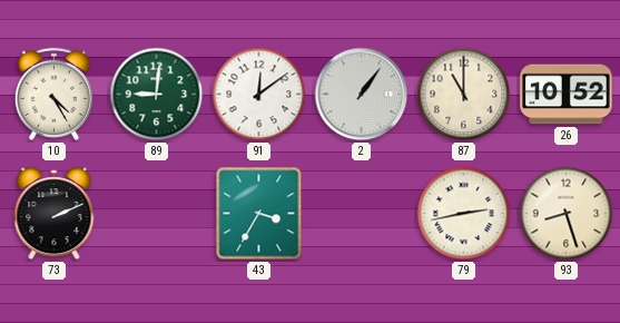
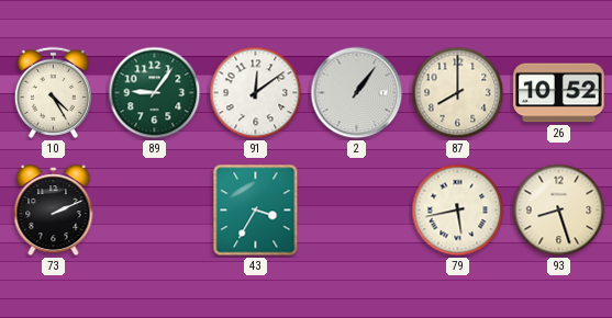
89: 9:01 -> 9:06 (155, 93)
87: 11:00 -> 8:00 (458, 93)
79: 2:43 -> 5:43 (458, 211)
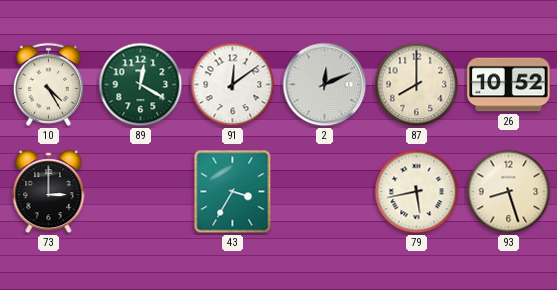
89: 9:06 -> 12:20 (141, 85)
2: 1:06 -> 12:11 (325, 85)
73: 2:11 -> 3:00 (49, 192)
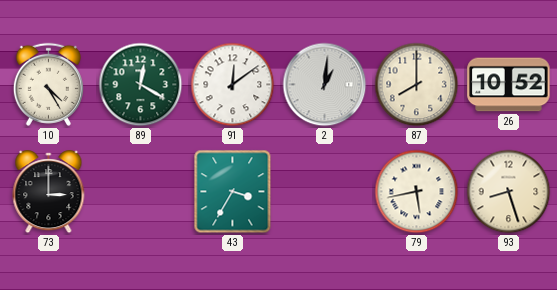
2: 12:11 -> 1:01 (325, 85)
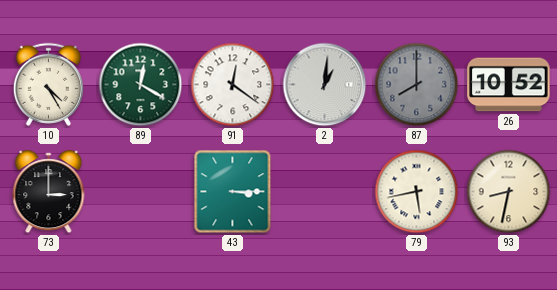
91: 12:09 -> 12:21 (233, 85)
87 dial: cream -> grey (417, 85)
43: 3:35 -> 3:15 (233, 192)
93: 8:27 -> 8:32 (509, 192)
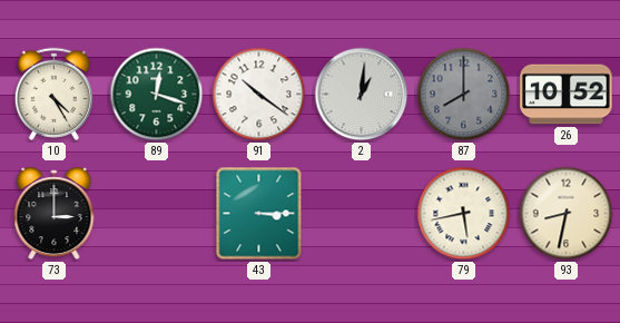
89: 12:20 -> 12:18 (157, 95)
91: 12:21 -> 10:21 (259, 95)
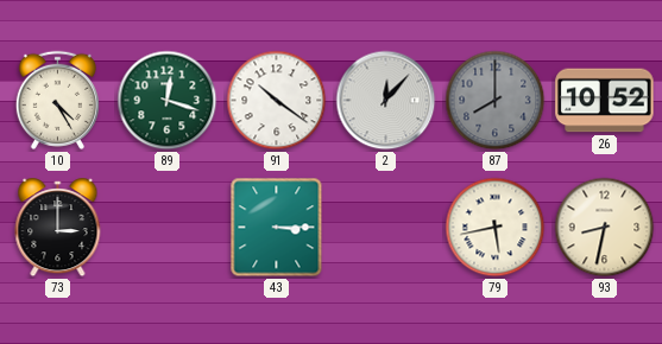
2: 1:01 -> 12:07 (386, 101)
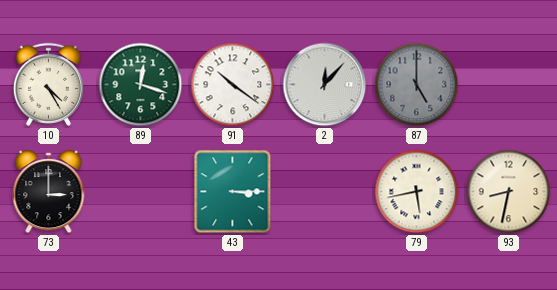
87: 8:00 -> 5:00 (417, 85)
26: 10:52 -> none (605, 101)
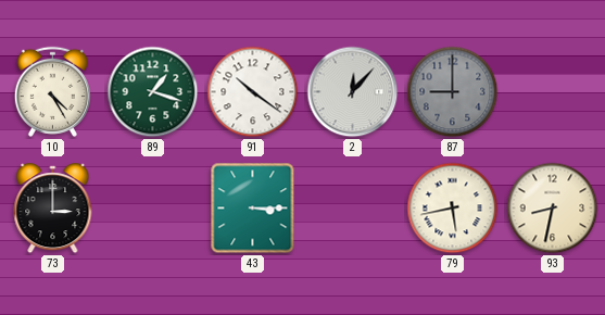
89: 12:18 -> 1:18 (153, 92)
87: 5:00 -> 9:00 (453, 92)
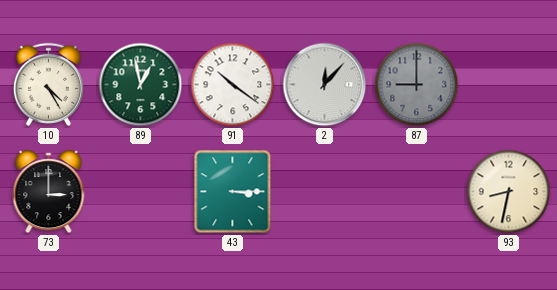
89: 1:18 -> 12:58 (141, 85)
79: 5:43 -> none (453, 209)
